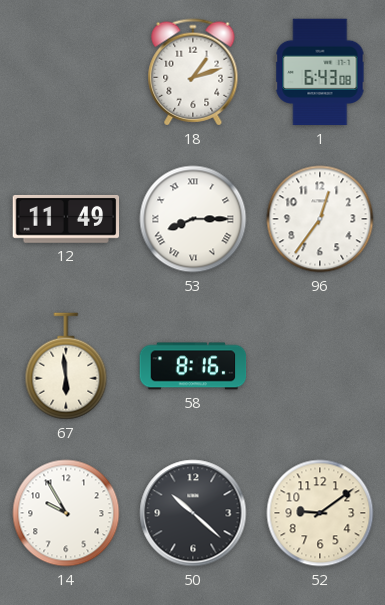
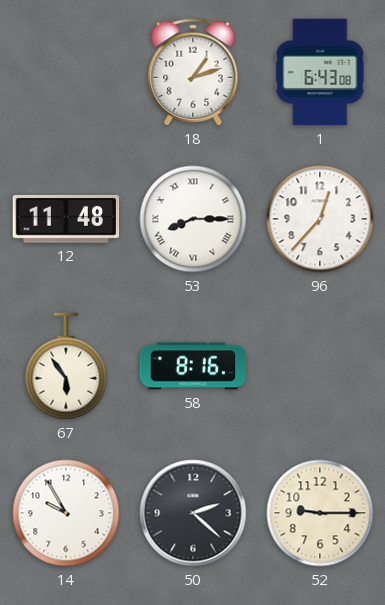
12: 11:49 -> 11:48 (66, 219)
96: 12:36 -> 12:37 (320, 219)
67: 5:59 -> 5:54 (66, 366)
50: 10:22 -> 2:22 (193, 513)
52: 9:09 -> 9:15 (320, 513)
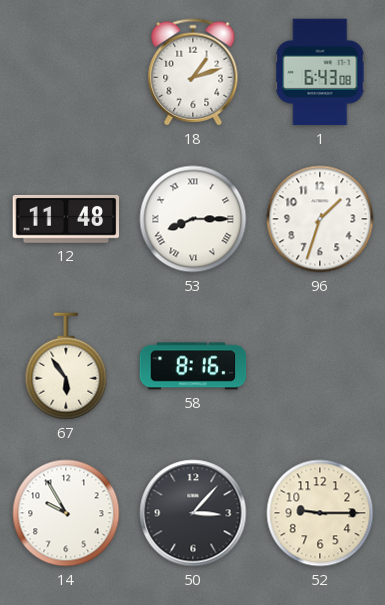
96: 12:37 -> 1:33 (320, 219)
50: 2:22 -> 3:07 (193, 513)
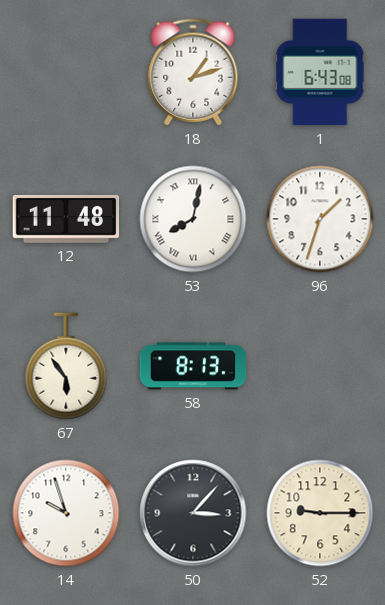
53: 8:15 -> 8:02 (193, 219)
58: 8:16 -> 8:13 (193, 366)
14: 9:55 -> 9:57 (66, 513)
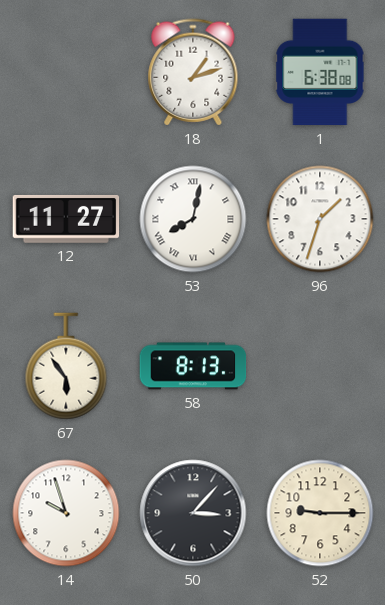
1: 6:43 -> 6:38 (320, 72)
12: 11:48 -> 11:27 (66, 219)
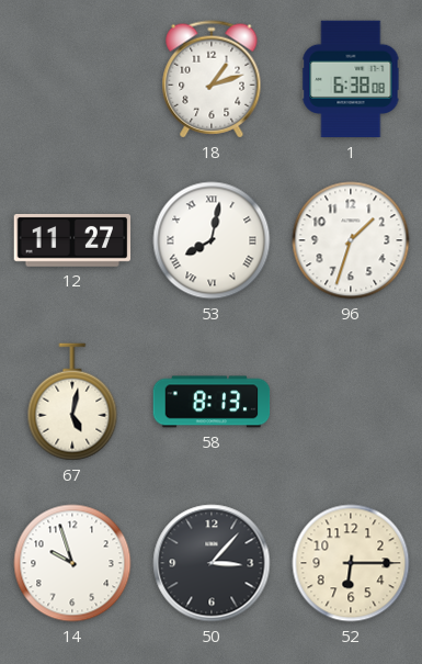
67: 5:54 -> 5:02 (72, 402)
52: 9:15 -> 6:15 (351, 563)
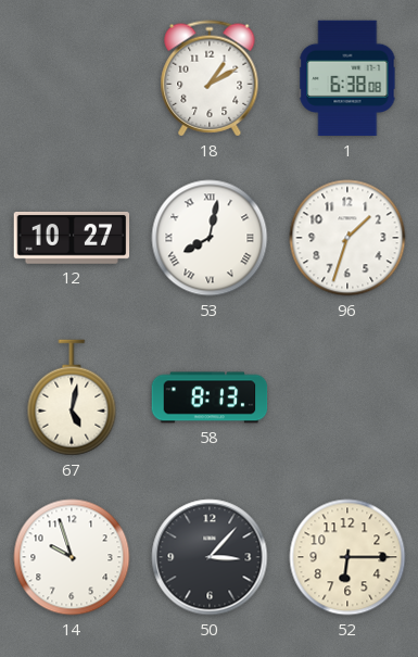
18: 1:12 -> 1:10 (210, 78)
12: 11:27 -> 10:27 (72, 238)
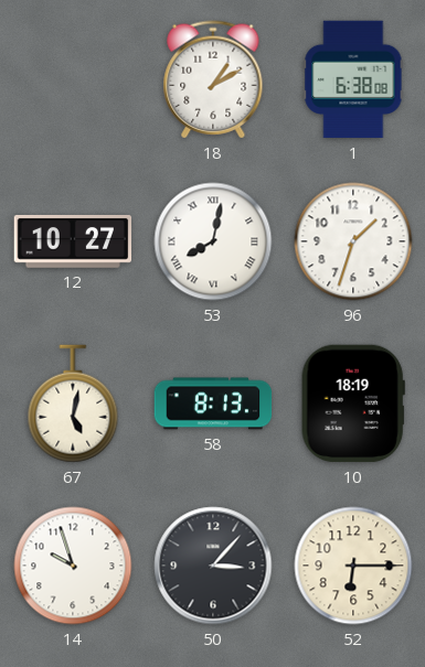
10: none -> 18:19 (353, 404)
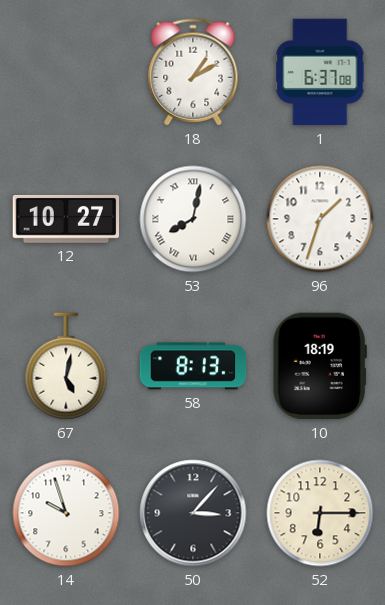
1: 6:38 -> 6:37 (320, 72)
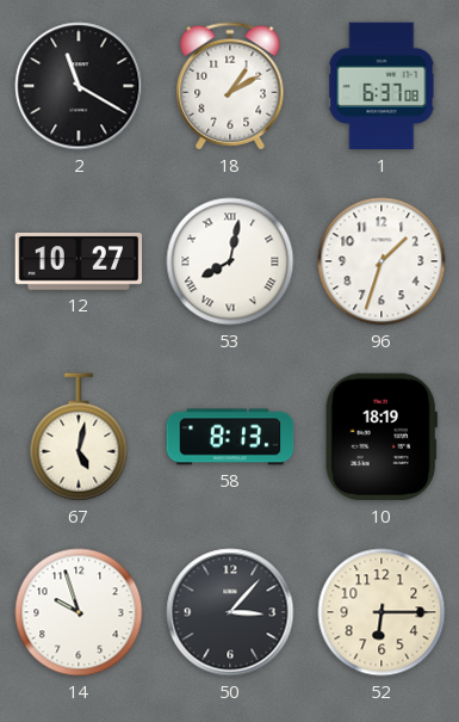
2: none -> 11:20 (79, 86)
